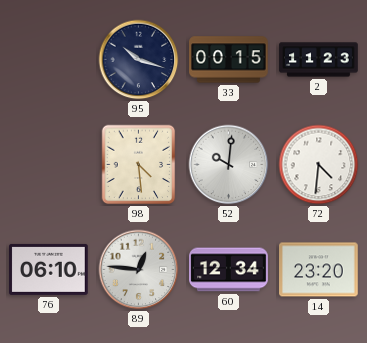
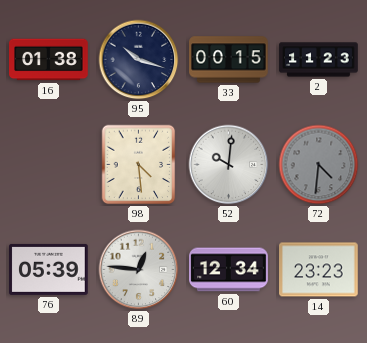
16: none -> 01:38 (49, 60)
72 dial: white -> grey (319, 165)
76: 06:10 -> 05:39 (49, 269)
14: 23:20 -> 23:23 (319, 270)
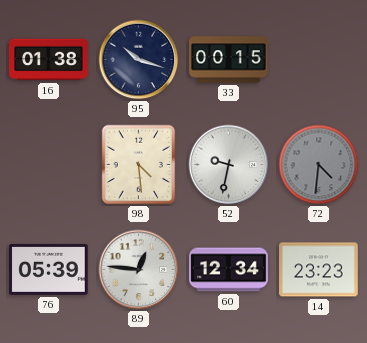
2: 11:23 -> none (319, 60)
52: 10:01 -> 9:32 (229, 165)
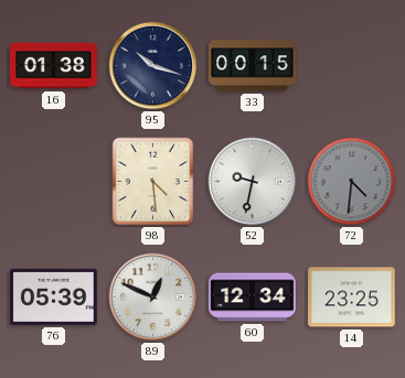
89: 12:46 -> 12:49 (153, 298)
14: 23:23 -> 23:25 (352, 298)
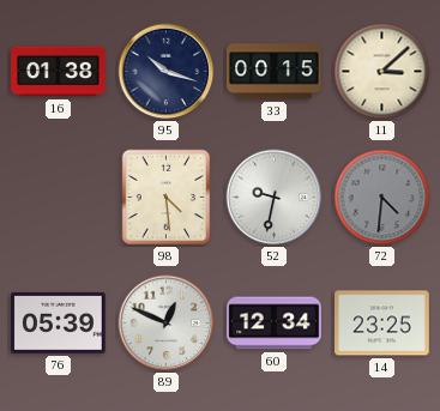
11: none -> 3:08 (382, 72)
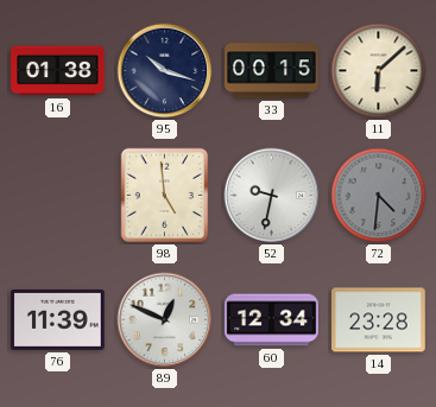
11: 3:08 -> 6:08 (379, 71)
98: 4:29 -> 4:59 (165, 196)
76: 05:39 -> 11:39 (58, 319)
14: 23:25 -> 23:28 (379, 320)
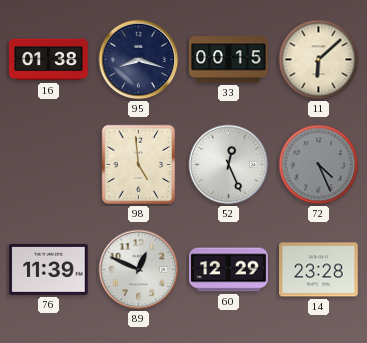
95: 10:18 -> 8:18 (139, 60)
52: 9:32 -> 12:26 (229, 165)
72: 4:31 -> 4:26 (319, 165)
60: 12:34 -> 12:29 (229, 270)
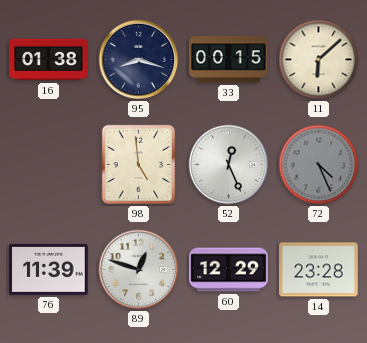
89: 12:49 -> 12:48 (139, 270)
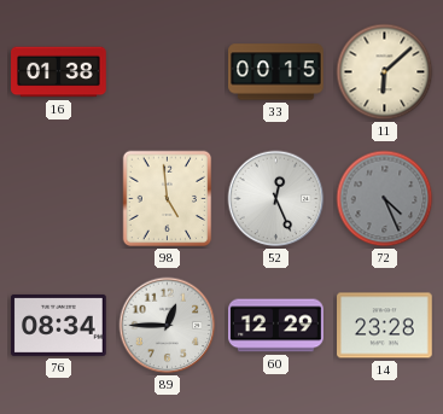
95: 8:18 -> none (139, 60)
76: 11:39 -> 08:34 (59, 325)
89: 12:48 -> 12:45 (168, 326)
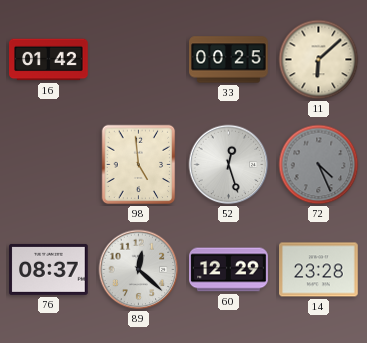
16: 01:38 -> 01:42 (49, 60)
33: 00:15 -> 00:25 (229, 60)
52: 12:26 -> 12:27 (229, 165)
76: 08:34 -> 08:37 (49, 269)
89: 12:45 -> 12:22 (139, 270)
